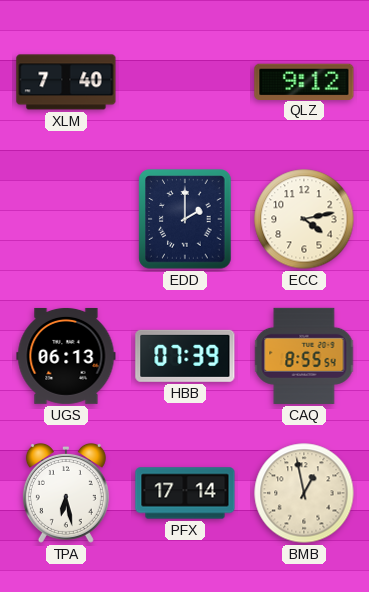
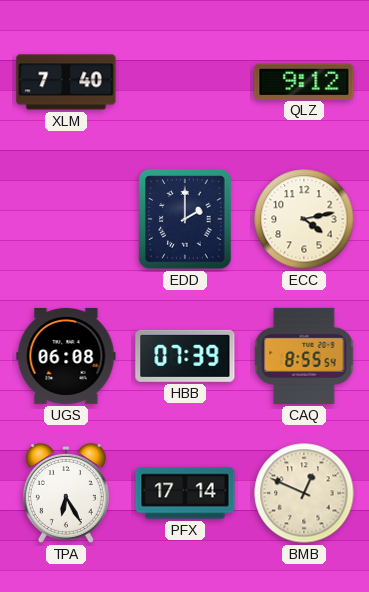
UGS: 06:13 -> 06:08 (66, 356)
TPA: 6:28 -> 6:25 (66, 493)
BMB: 12:58 -> 12:49 (304, 493)
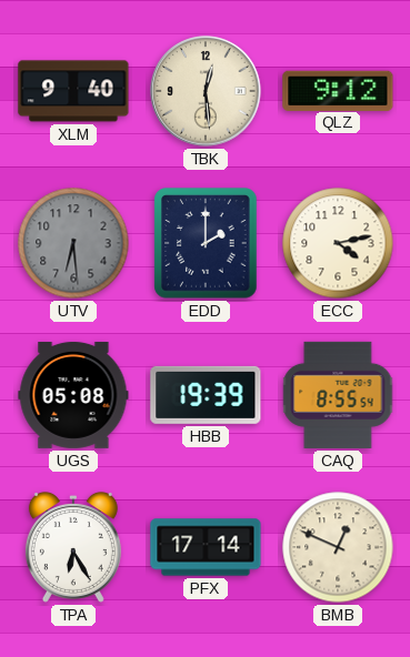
XLM: 7:40 -> 9:40 (73, 91)
TBK: none -> 12:29 (206, 91)
UTV: none -> 6:29 (73, 243)
UGS: 06:08 -> 05:08 (73, 395)
HBB: 07:39 -> 19:39 (206, 395)
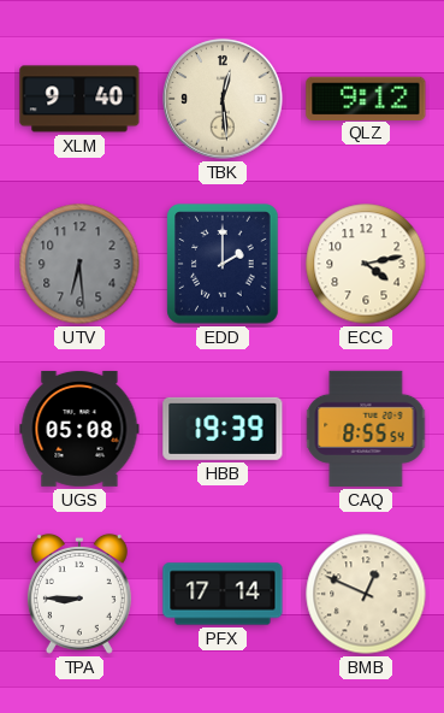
TPA: 6:25 -> 8:45 (79, 594)
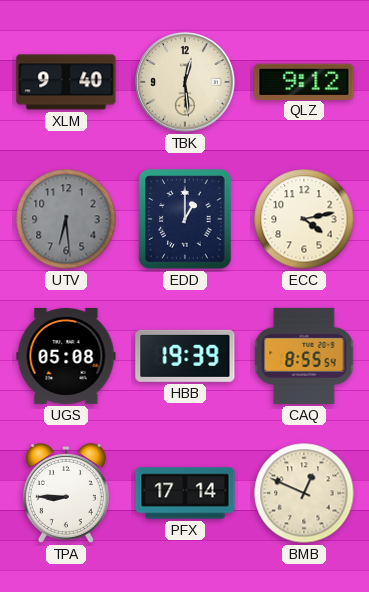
EDD: 2:00 -> 1:00 (185, 219)
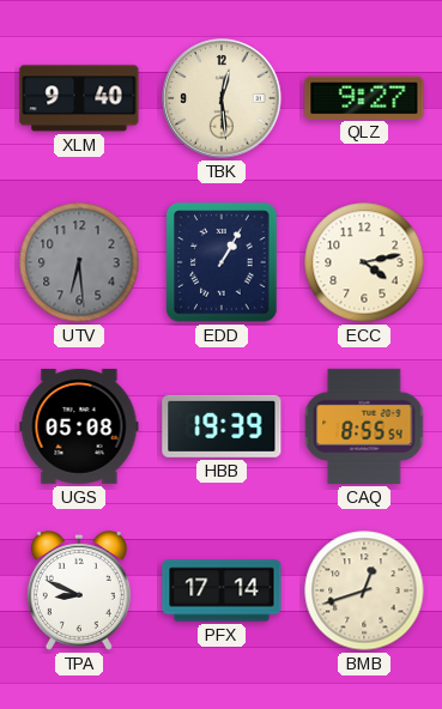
QLZ: 9:12 -> 9:27 (364, 97)
EDD: 1:00 -> 1:05 (222, 262)
TPA: 8:45 -> 8:49 (79, 590)
BMB: 12:49 -> 12:42 (364, 590)
